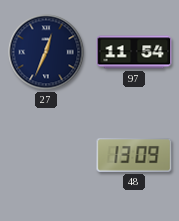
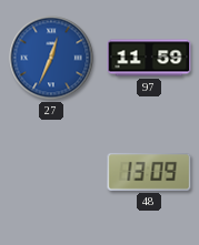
27 dial: navy -> blue (51, 58)
97: 11:54 -> 11:59 (149, 58)
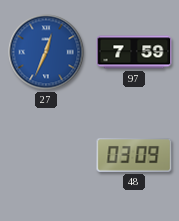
97: 11:59 -> 7:59 (134, 52)
48: 13:09 -> 03:09 (134, 155)
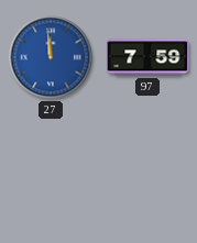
27: 12:34 -> 11:59 (51, 57)
48: 03:09 -> none (134, 155)
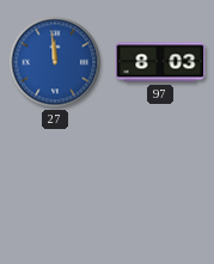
97: 7:59 -> 8:03 (160, 62)
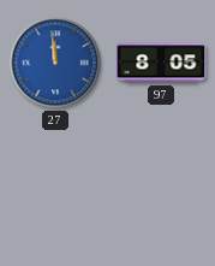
97: 8:03 -> 8:05 (161, 63)
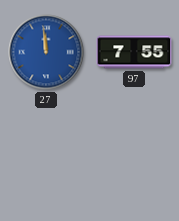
97: 8:05 -> 7:55 (134, 52)
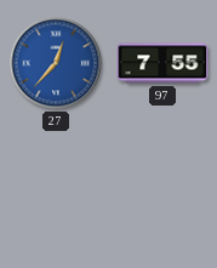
27: 11:59 -> 12:37 (56, 63)
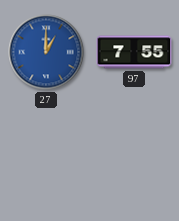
27: 12:37 -> 1:00 (46, 52)
